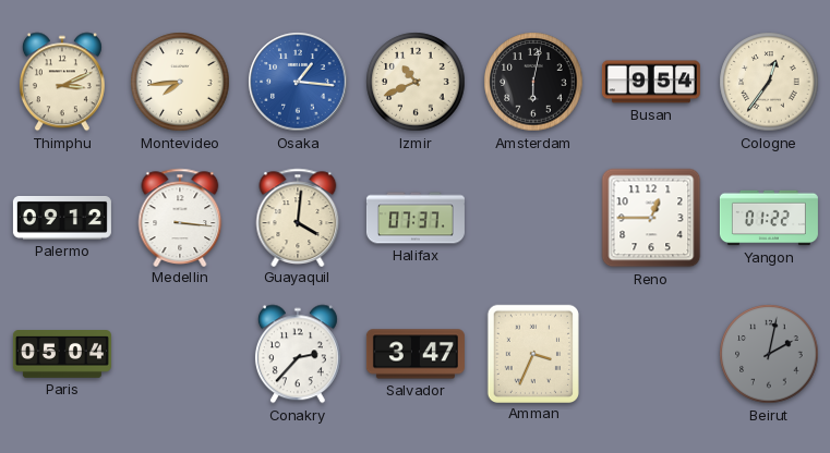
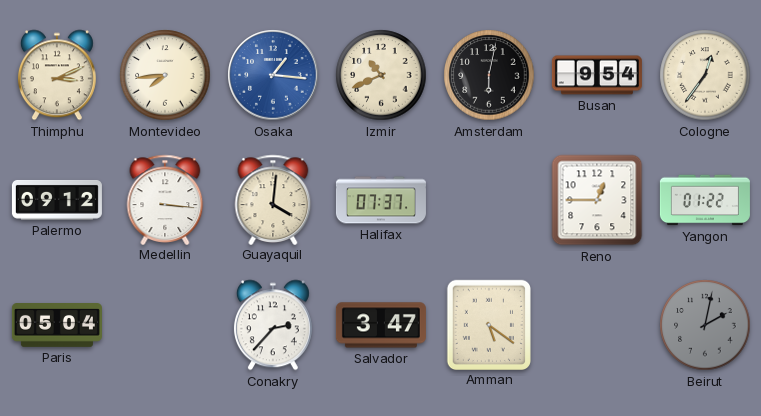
Amman: 3:34 -> 5:21 (489, 324)
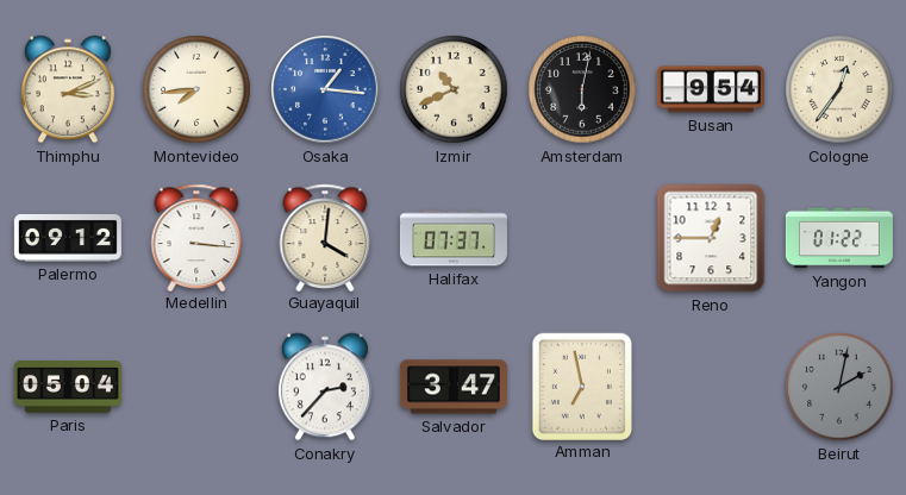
Amman: 5:21 -> 6:58 (582, 386)
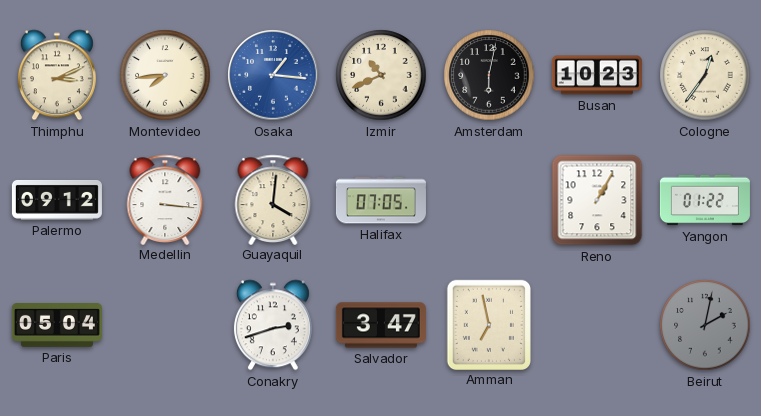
Busan: 9:54 -> 10:23 (597, 75)
Halifax: 07:37 -> 07:05 (381, 200)
Reno: 12:45 -> 1:05 (597, 200)
Conakry: 2:37 -> 2:42 (273, 325)
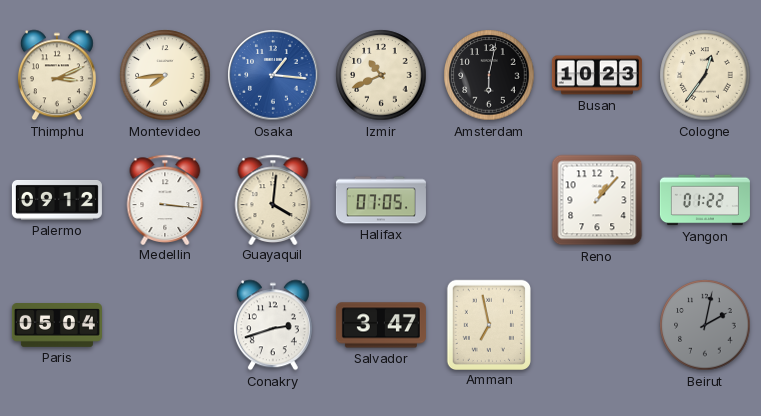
Reno: 1:05 -> 1:07 (597, 200)
